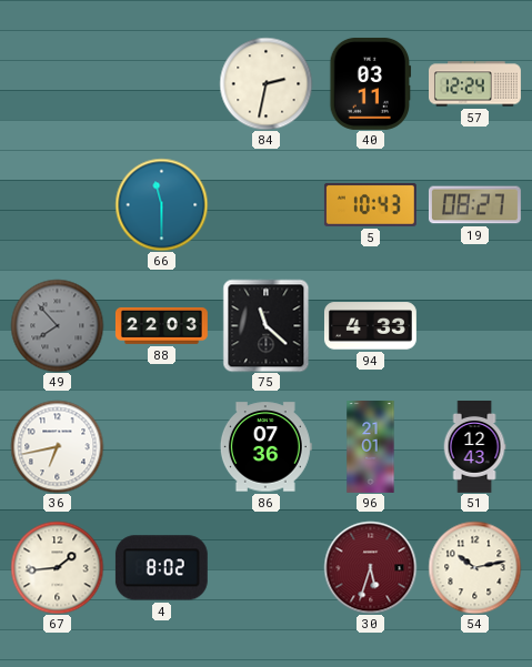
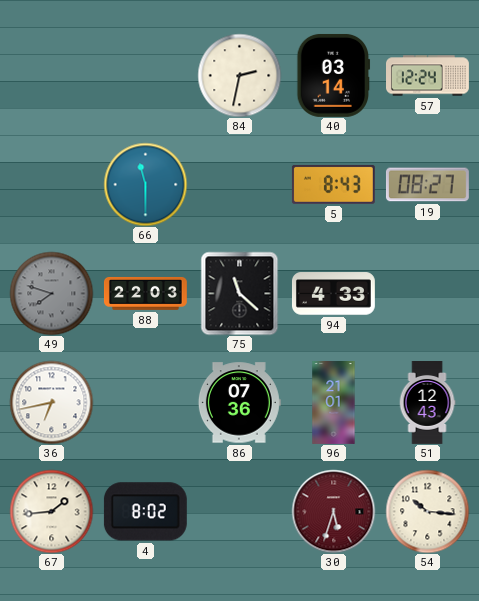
40: 03:11 -> 03:14 (334, 75)
5: 10:43 -> 8:43 (333, 184)
49: 7:53 -> 7:48 (51, 293)
54: 10:13 -> 10:16 (427, 511)
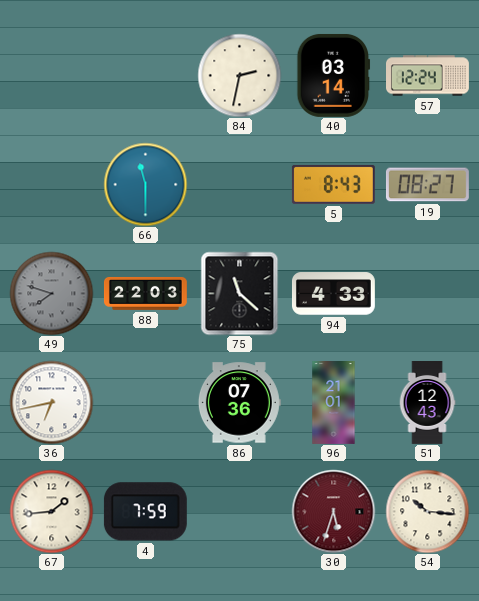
4: 8:02 -> 7:59 (145, 512)
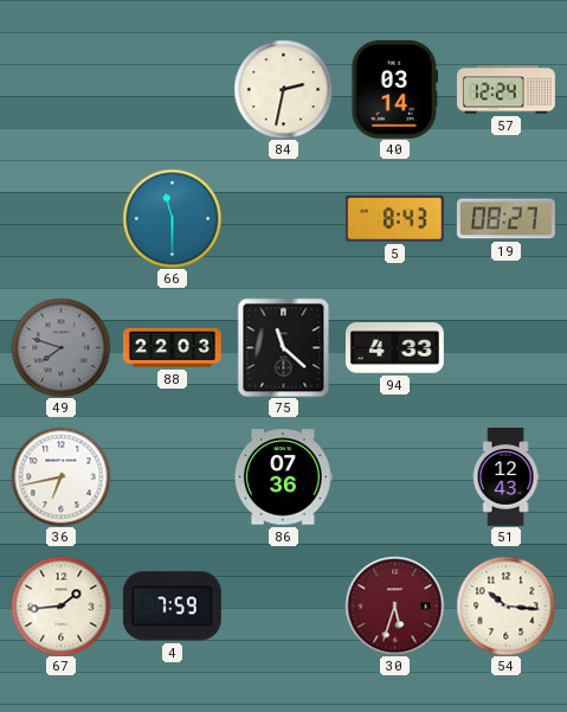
96: 21:01 -> none (334, 403)
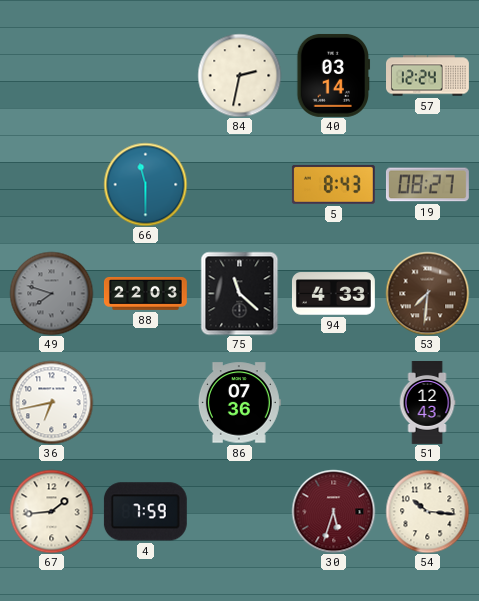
53: none -> 7:31 (427, 293)
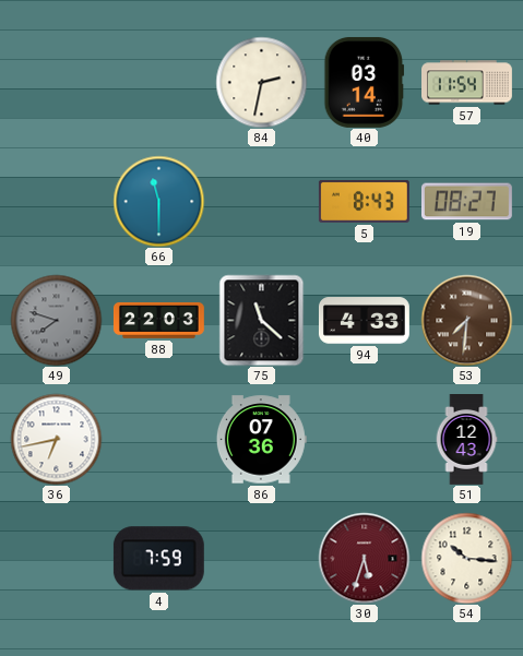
57: 12:24 -> 11:54 (467, 83)
67: 1:44 -> none (51, 511)
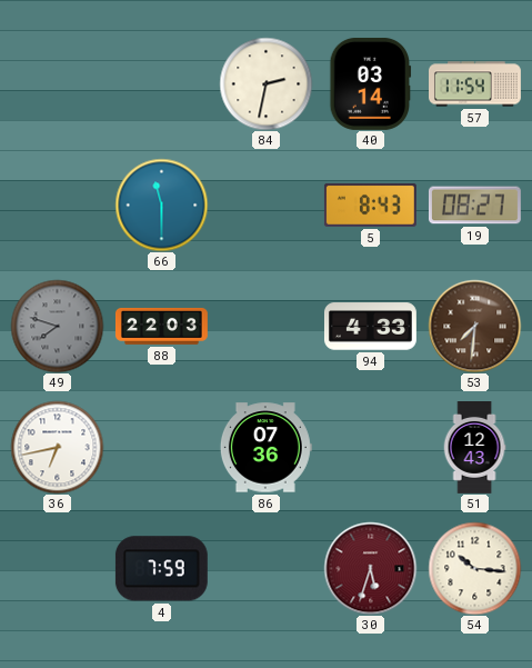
75: 11:22 -> none (262, 320)
